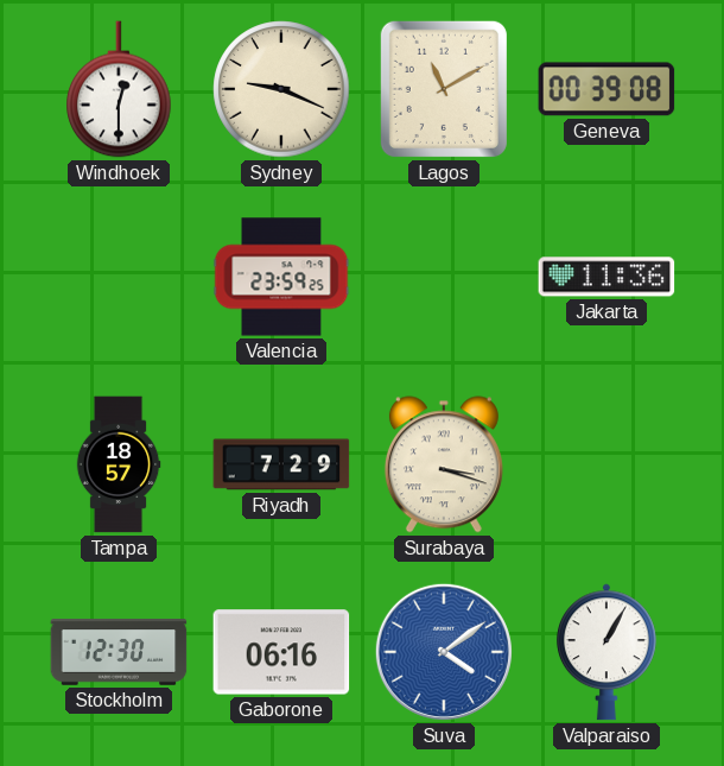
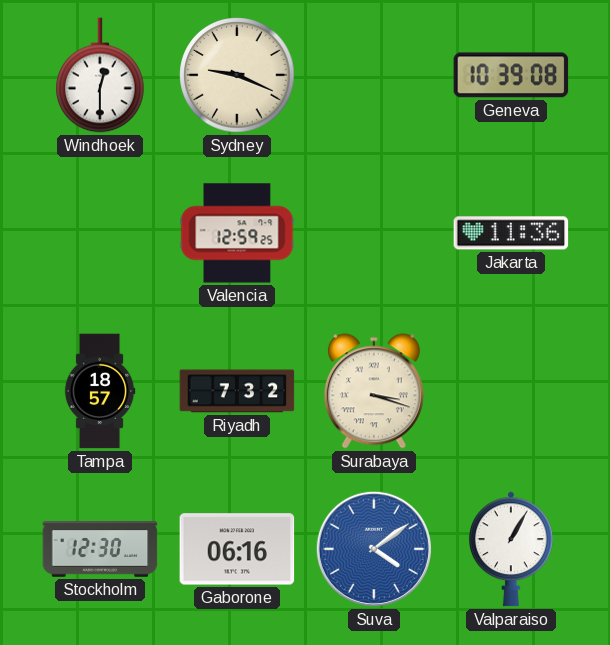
Lagos: 11:10 -> none (444, 89)
Geneva: 00:39 -> 10:39 (511, 75)
Valencia: 23:59 -> 12:59 (237, 233)
Riyadh: 7:29 -> 7:32 (237, 391)
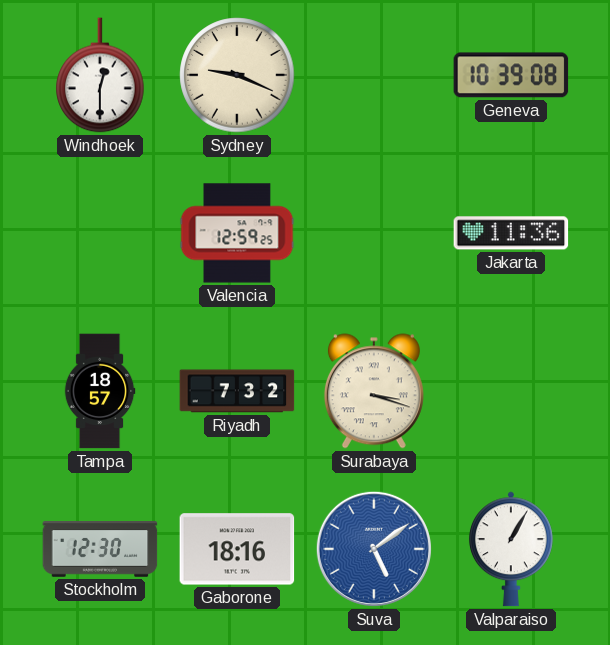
Gaborone: 06:16 -> 18:16 (237, 549)
Suva: 4:09 -> 5:09 (374, 549)
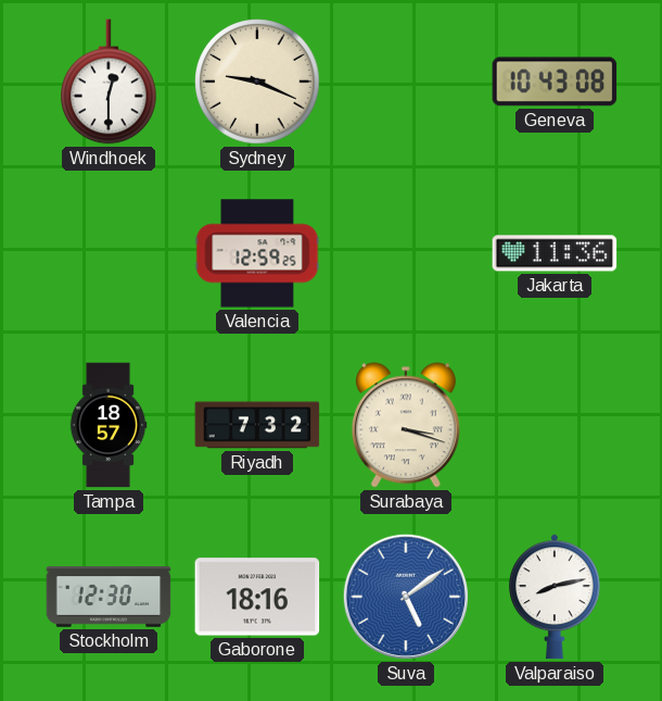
Geneva: 10:39 -> 10:43 (555, 82)
Valparaiso: 1:05 -> 8:13 (555, 597)
